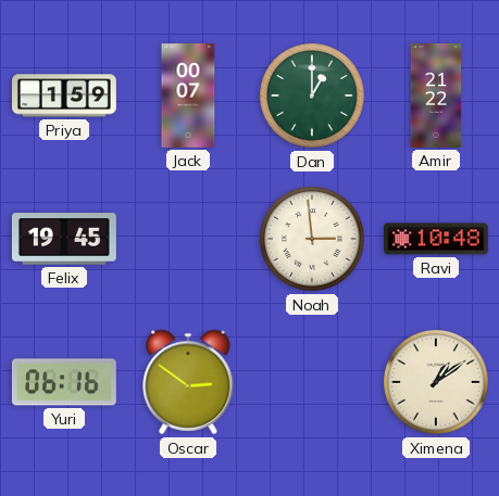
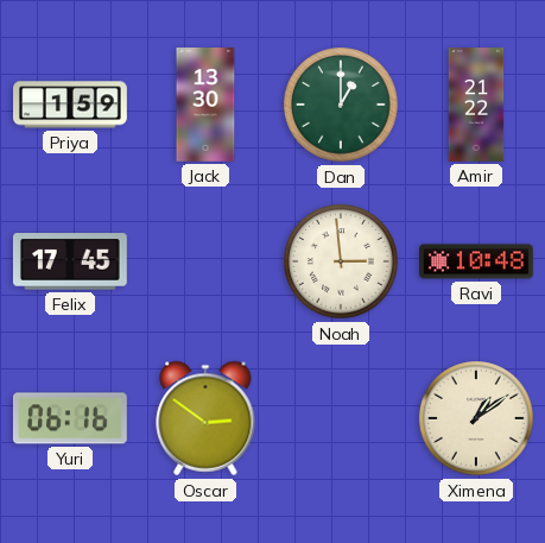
Jack: 00:07 -> 13:30 (205, 106)
Felix: 19:45 -> 17:45 (70, 261)
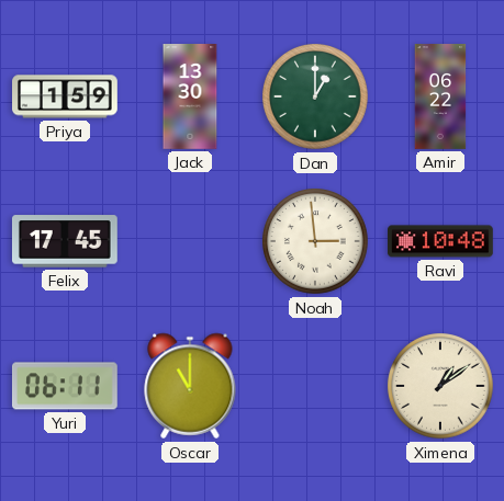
Amir: 21:22 -> 06:22 (440, 96)
Yuri: 06:16 -> 06:11 (65, 386)
Oscar: 2:51 -> 11:00 (190, 386)
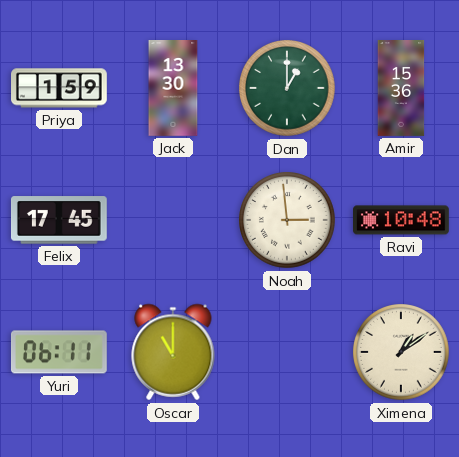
Amir: 06:22 -> 15:36 (401, 88)
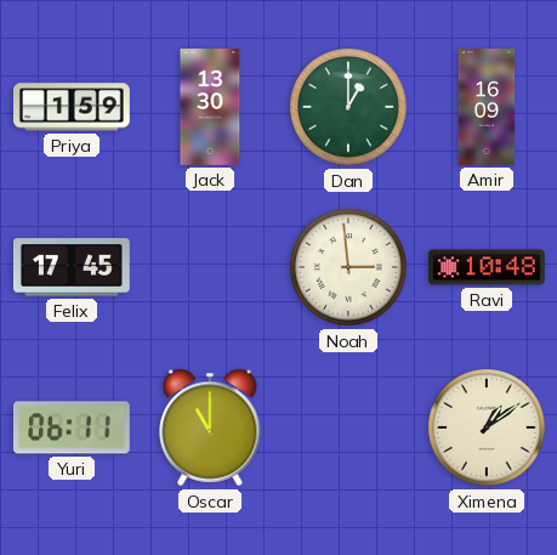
Amir: 15:36 -> 16:09 (487, 107)
